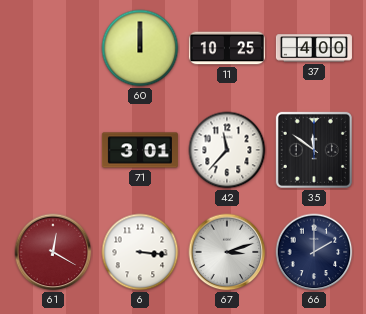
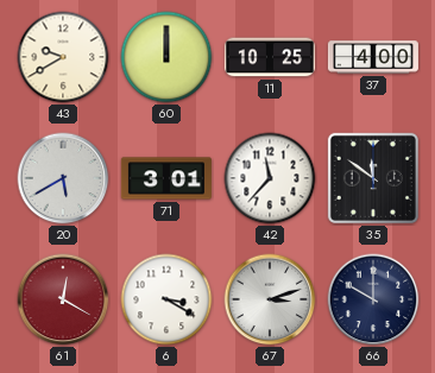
43: none -> 9:40 (63, 57)
20: none -> 5:40 (63, 178)
6: 3:16 -> 3:20 (166, 299)
66: 2:00 -> 10:00 (373, 299)
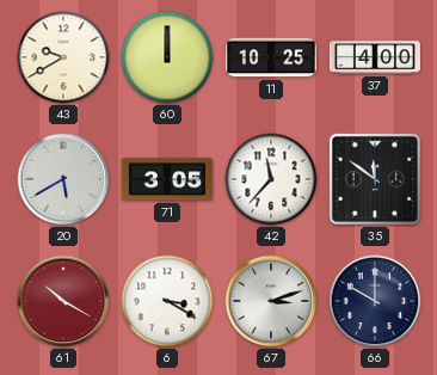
71: 3:01 -> 3:05 (167, 179)
61: 12:20 -> 10:20 (63, 301)
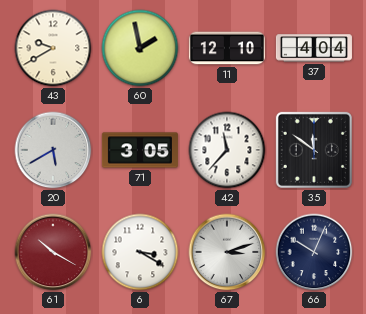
60: 12:00 -> 1:58 (140, 48)
11: 10:25 -> 12:10 (227, 48)
37: 4:00 -> 4:04 (314, 48)
66: 10:00 -> 10:04 (314, 252)
